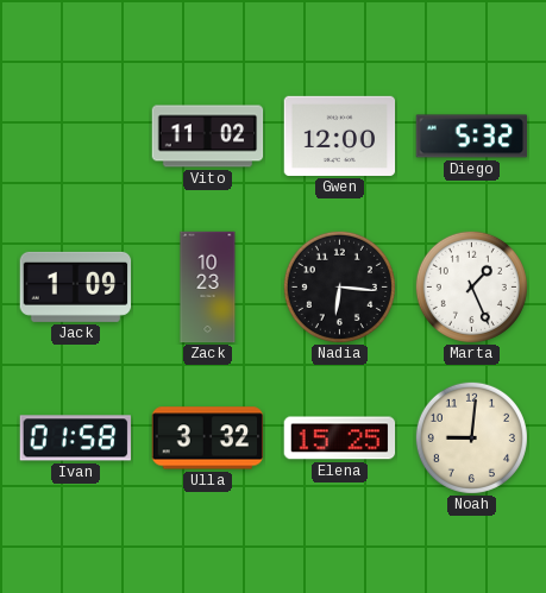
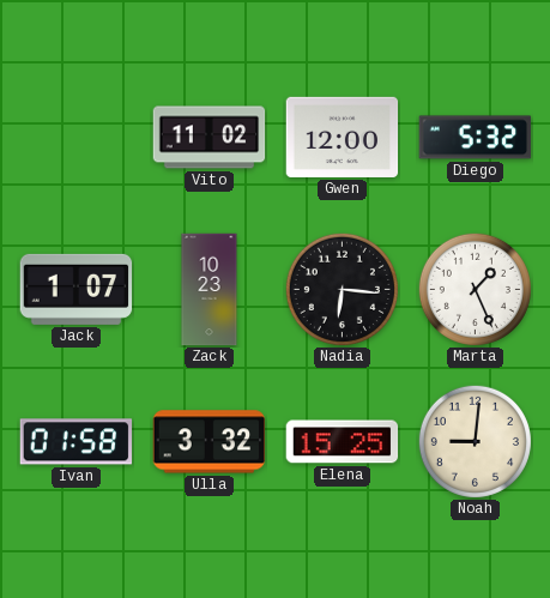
Jack: 1:09 -> 1:07 (77, 289)
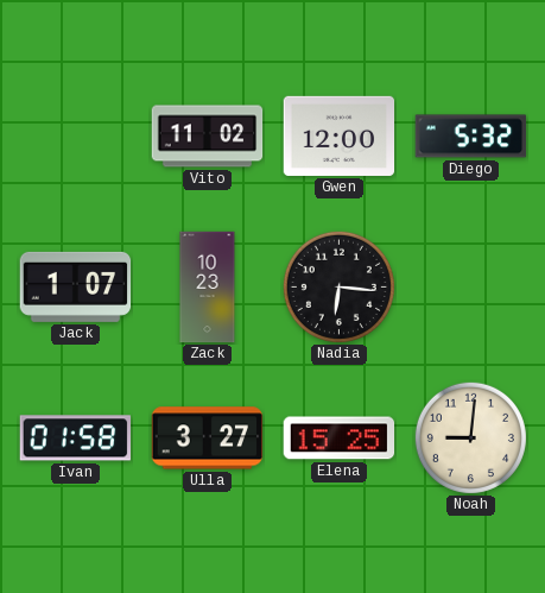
Marta: 1:26 -> none (475, 289)
Ulla: 3:32 -> 3:27 (208, 439)
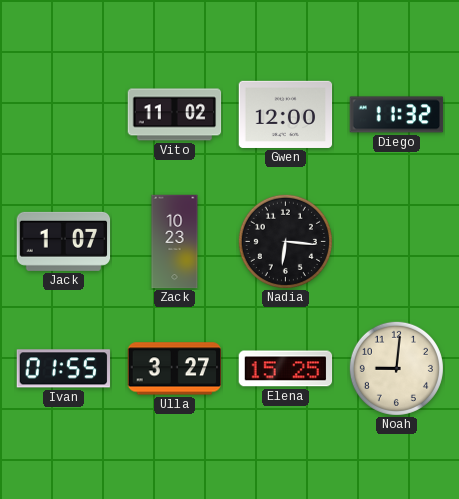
Diego: 5:32 -> 11:32 (397, 115)
Ivan: 01:58 -> 01:55 (64, 369)
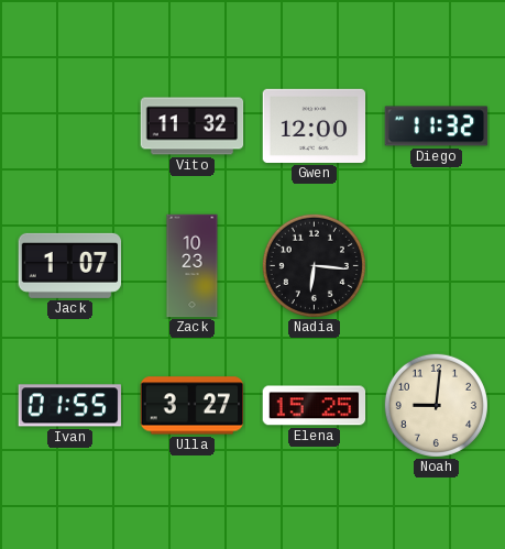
Vito: 11:02 -> 11:32 (193, 127)
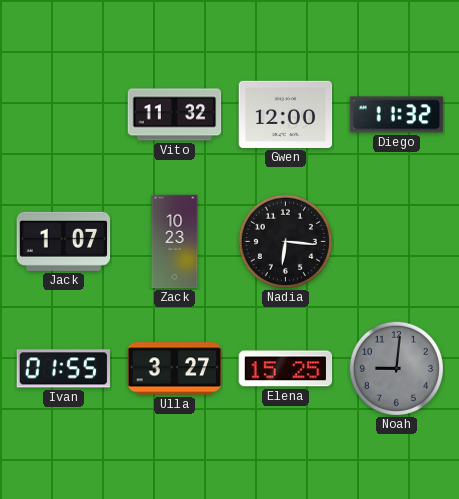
Noah dial: cream -> grey (396, 368)
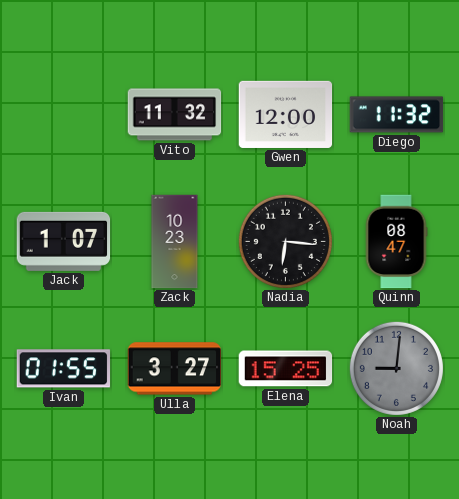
Quinn: none -> 08:47 (396, 242)
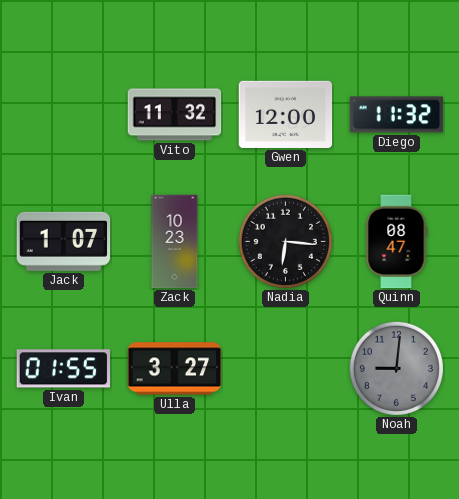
Elena: 15:25 -> none (286, 369)
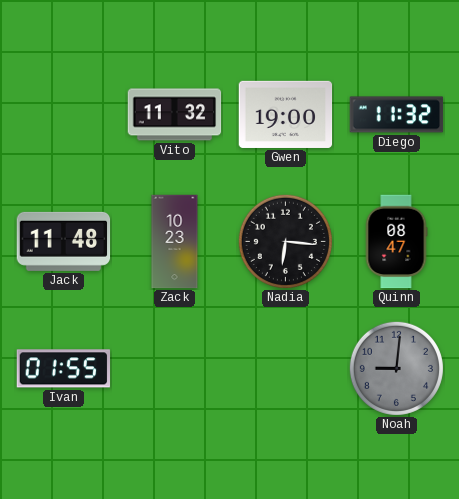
Gwen: 12:00 -> 19:00 (286, 114)
Jack: 1:07 -> 11:48 (64, 241)
Ulla: 3:27 -> none (175, 369)
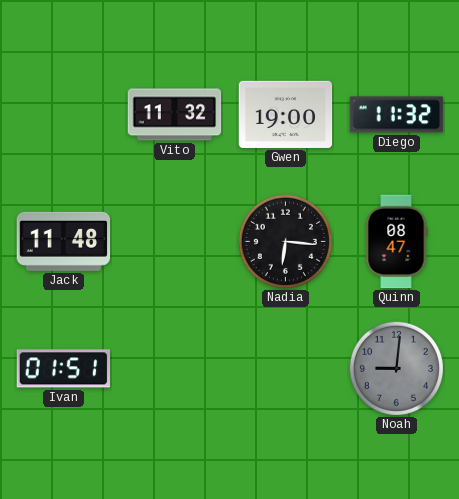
Zack: 10:23 -> none (175, 242)
Ivan: 01:55 -> 01:51 (64, 369)
